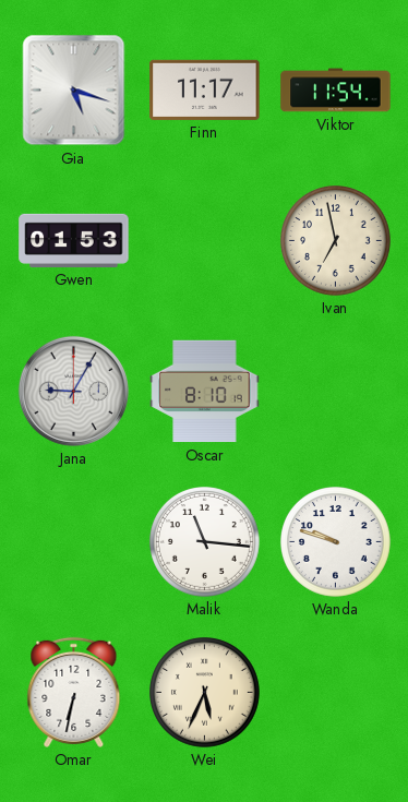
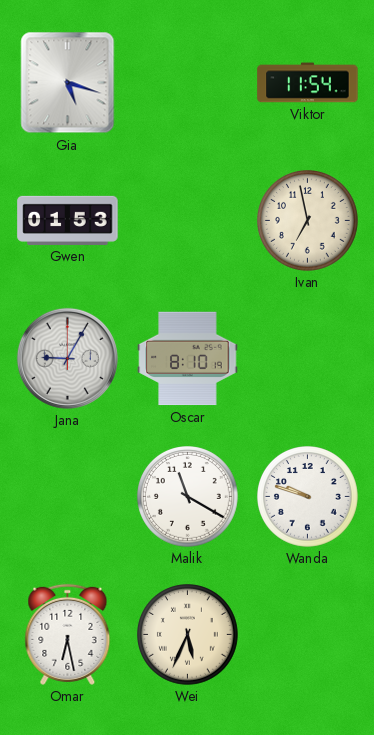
Finn: 11:17 -> none (205, 89)
Malik: 11:16 -> 11:20 (188, 497)
Omar: 6:32 -> 6:28 (68, 634)
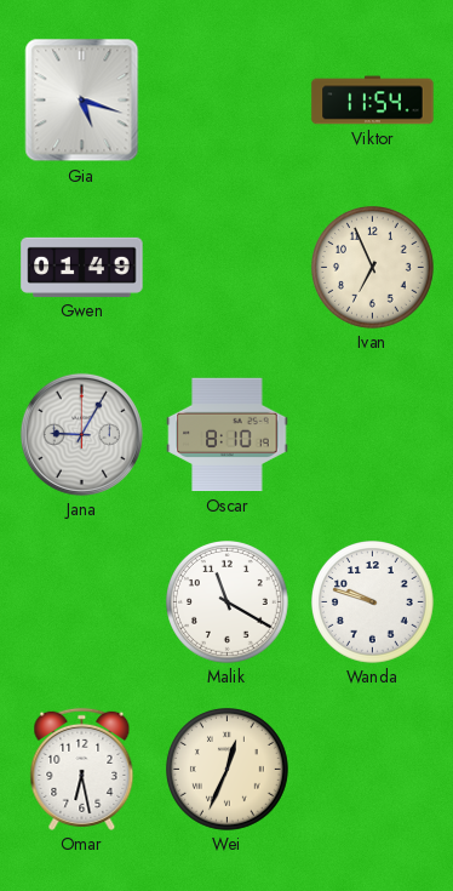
Gwen: 01:53 -> 01:49 (82, 267)
Ivan: 6:58 -> 6:56 (373, 268)
Wei: 5:34 -> 12:34 (228, 770)
